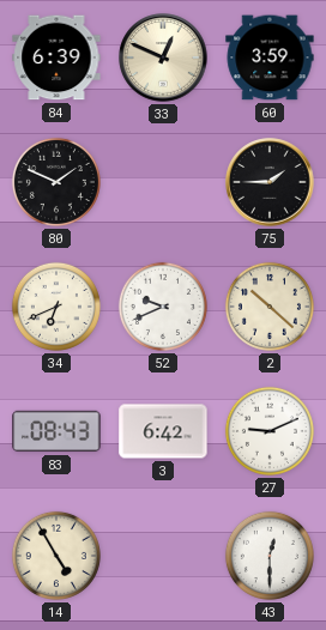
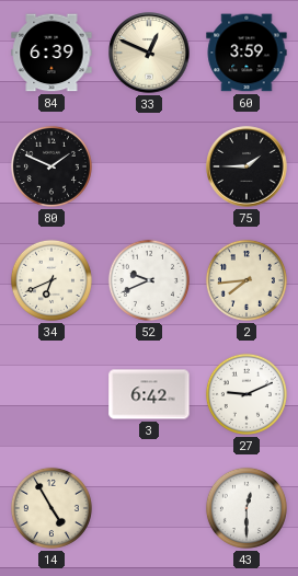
2: 10:22 -> 7:44 (247, 280)
83: 08:43 -> none (56, 431)
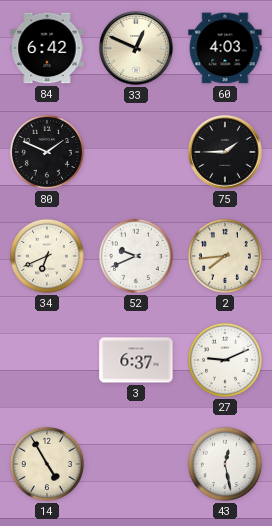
84: 6:39 -> 6:42 (47, 48)
60: 3:59 -> 4:03 (225, 48)
3: 6:42 -> 6:37 (136, 360)
43: 12:30 -> 12:28 (225, 464)
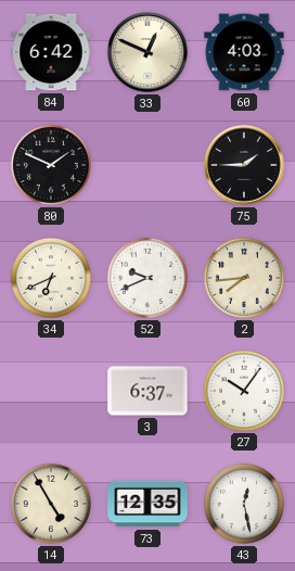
27: 9:11 -> 10:06 (244, 391)
73: none -> 12:35 (147, 504)
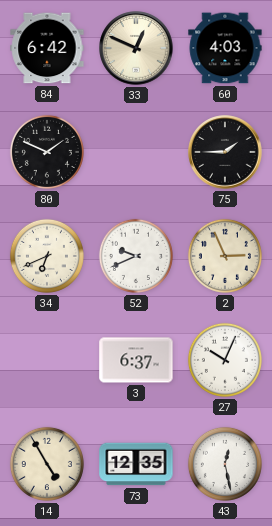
2: 7:44 -> 2:56 (225, 256)
27: 10:06 -> 10:04 (225, 360)
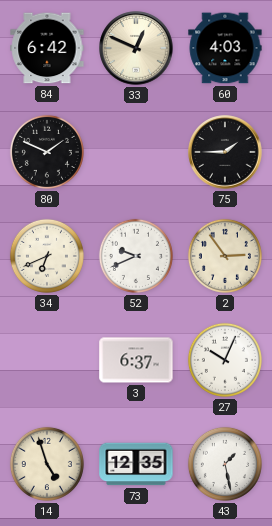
2: 2:56 -> 2:54 (225, 256)
14: 4:55 -> 4:57 (47, 464)
43: 12:28 -> 1:28 (225, 464)
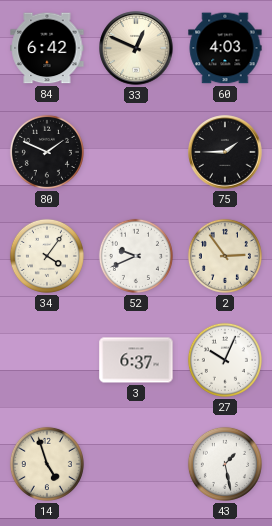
34: 6:41 -> 4:06 (47, 256)
73: 12:35 -> none (136, 464)
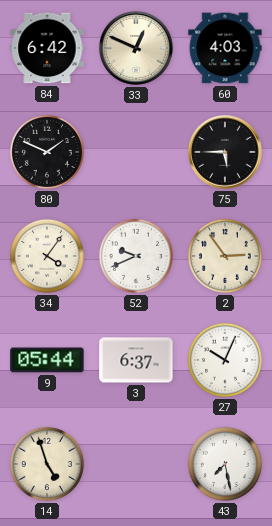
75: 1:45 -> 5:45 (225, 152)
9: none -> 05:44 (47, 360)
43: 1:28 -> 7:28 (225, 464)
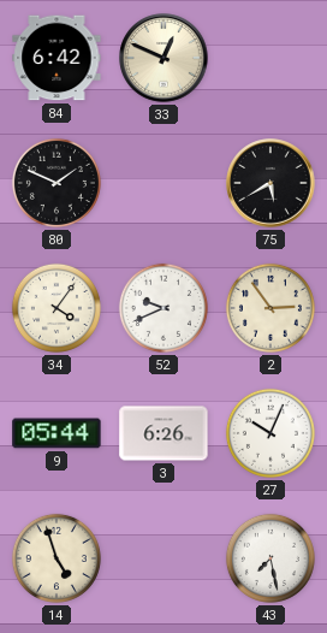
60: 4:03 -> none (225, 48)
75: 5:45 -> 5:40 (270, 183)
3: 6:37 -> 6:26 (163, 433)
